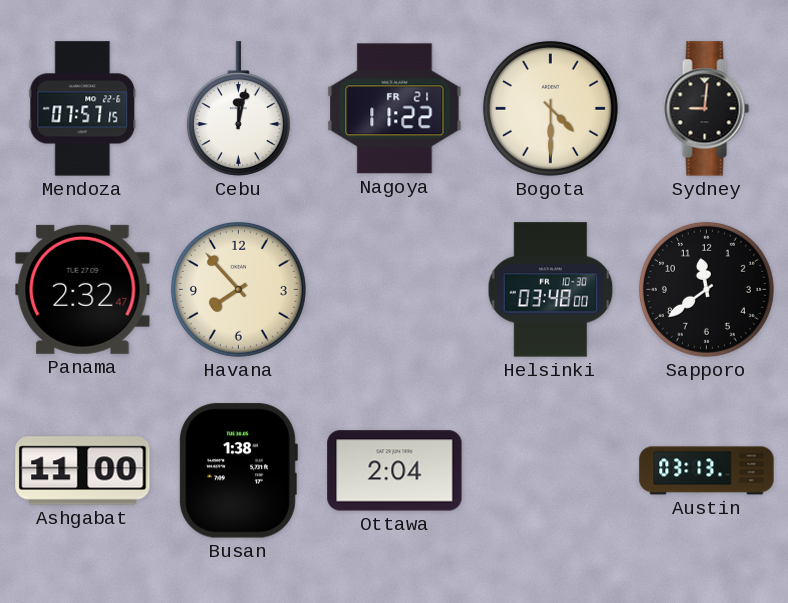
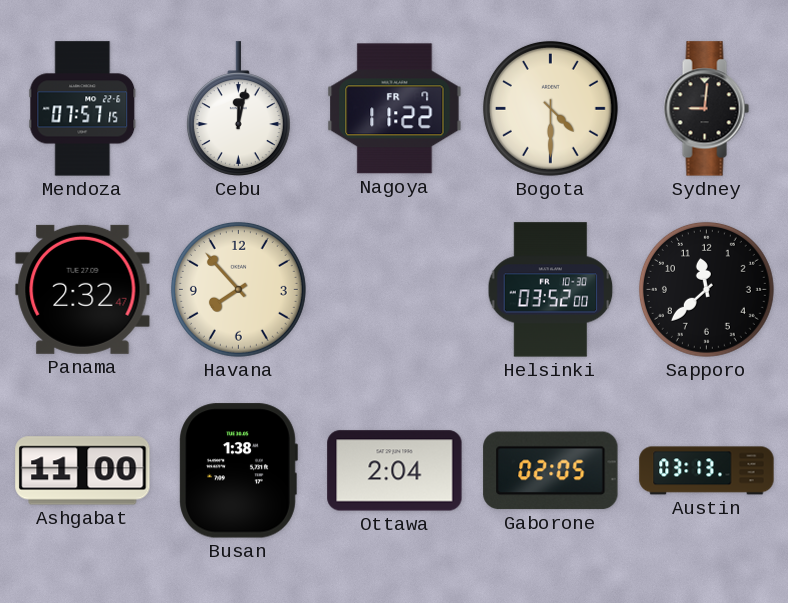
Nagoya date: FR 21 -> FR 7 (395, 109)
Helsinki: 03:48 -> 03:52 (551, 290)
Sapporo: 11:39 -> 11:38 (706, 289)
Gaborone: none -> 02:05 (551, 471)
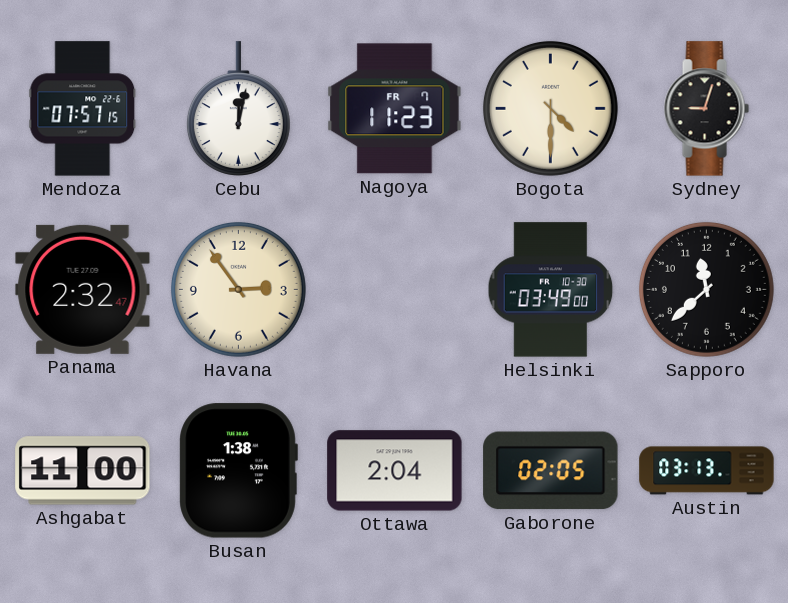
Nagoya: 11:22 -> 11:23 (395, 109)
Sydney: 9:01 -> 9:03 (706, 109)
Havana: 7:53 -> 2:54 (238, 289)
Helsinki: 03:52 -> 03:49 (551, 290)
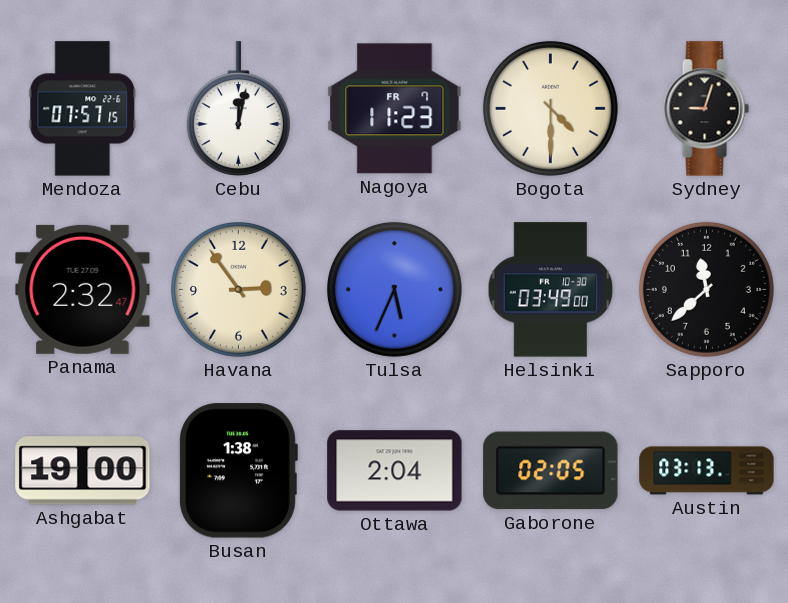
Tulsa: none -> 5:34 (394, 289)
Ashgabat: 11:00 -> 19:00 (83, 471)
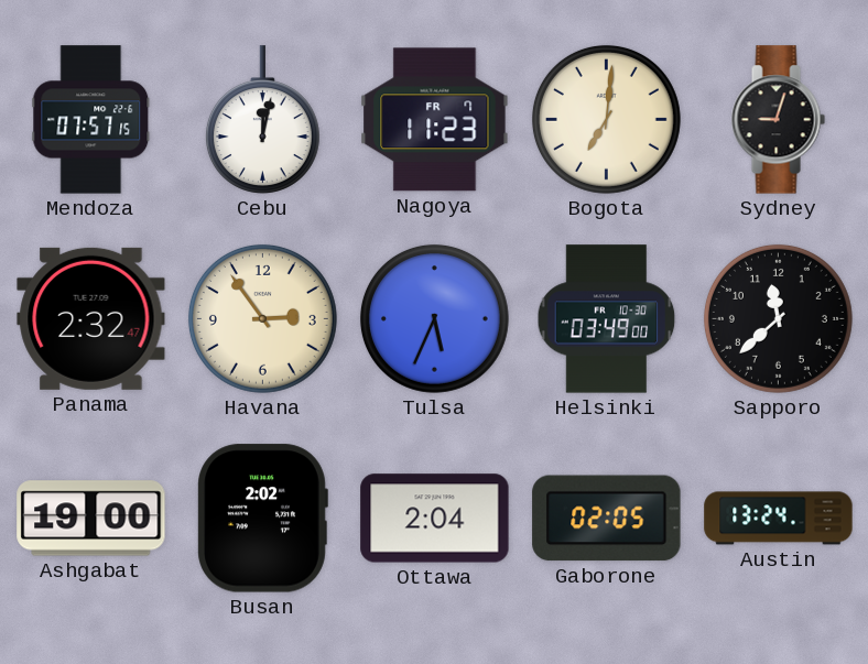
Bogota: 4:30 -> 7:01 (606, 119)
Busan: 1:38 -> 2:02 (262, 519)
Austin: 03:13 -> 13:24 (779, 519)
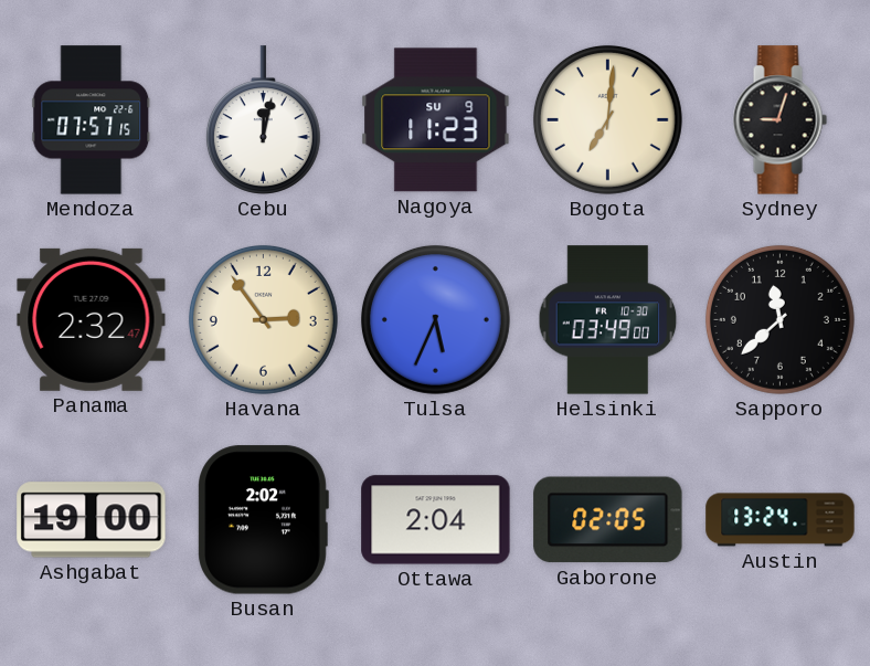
Nagoya date: FR 7 -> SU 9 (436, 120)
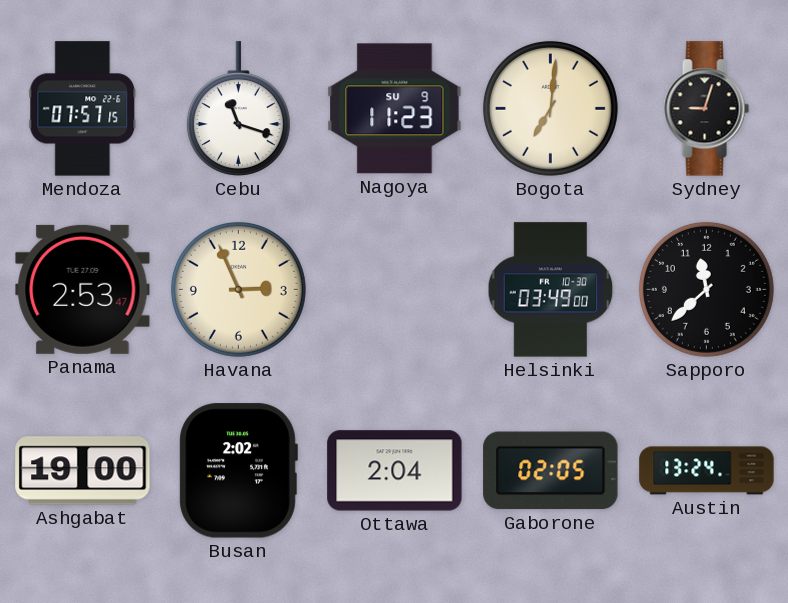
Cebu: 12:02 -> 11:18 (238, 109)
Panama: 2:32 -> 2:53 (83, 289)
Havana: 2:54 -> 2:56 (238, 289)
Tulsa: 5:34 -> none (435, 319)
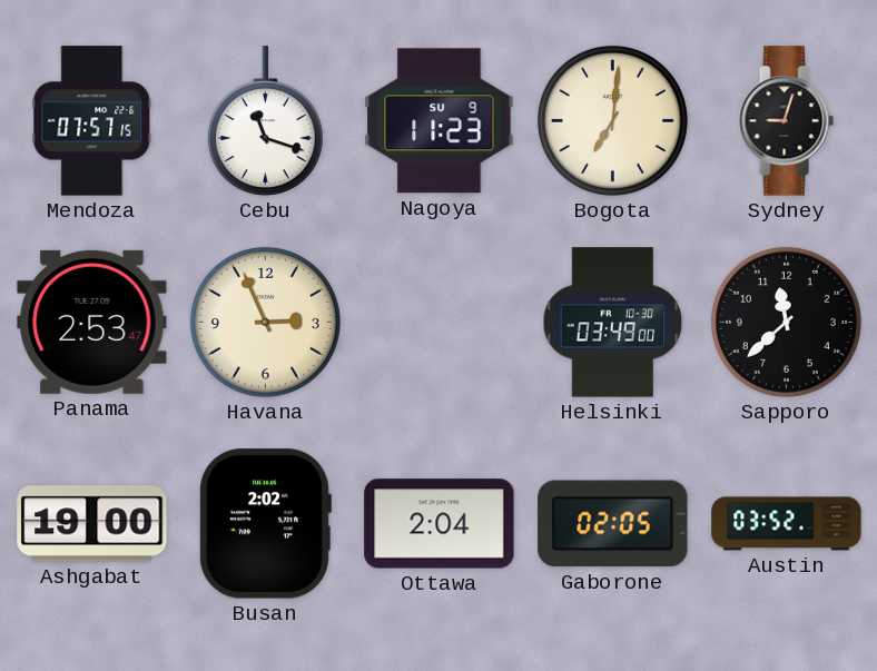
Austin: 13:24 -> 03:52 (787, 524)
